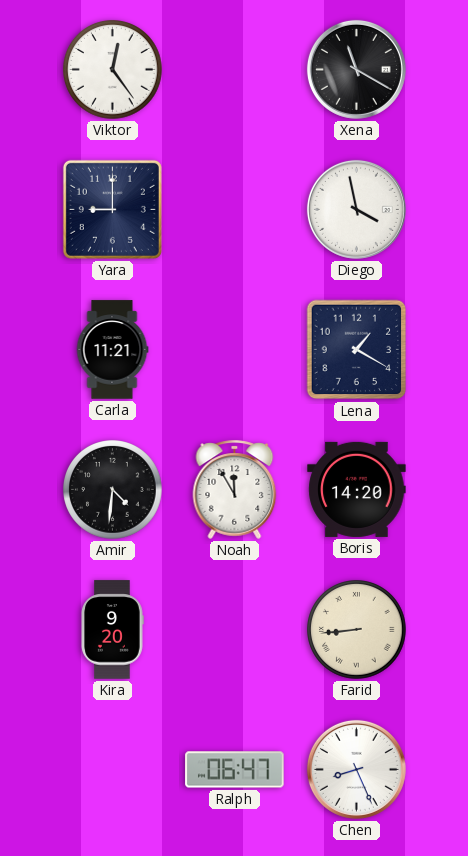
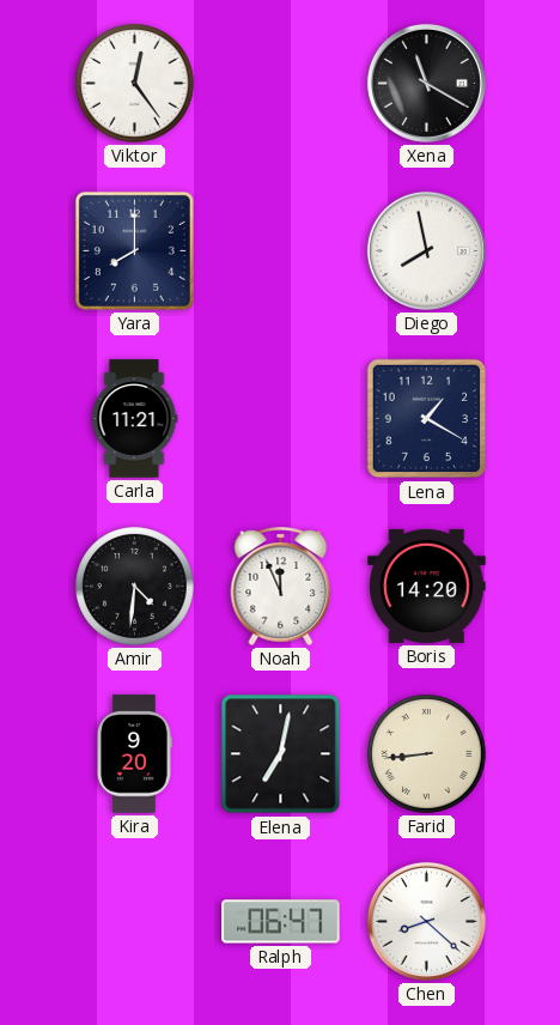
Yara: 9:00 -> 8:00 (134, 250)
Diego: 3:58 -> 7:58 (426, 250)
Noah: 11:55 -> 11:56 (281, 586)
Elena: none -> 7:02 (281, 754)
Chen: 8:26 -> 8:22 (426, 921)
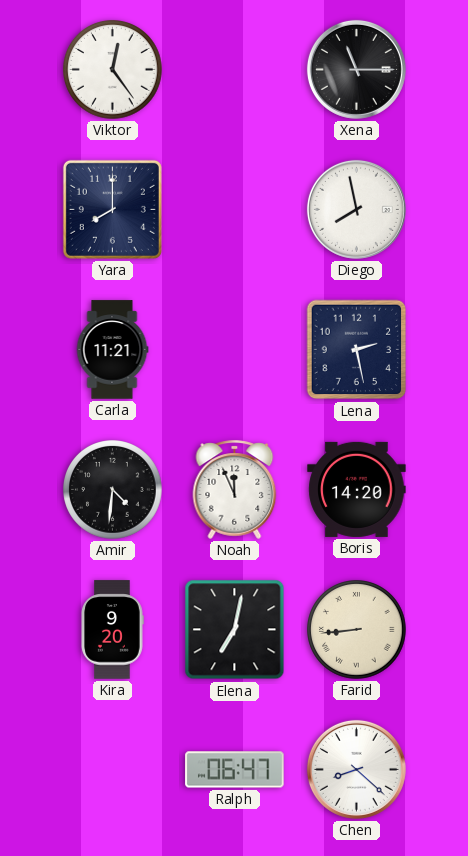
Xena: 11:20 -> 11:15 (356, 69)
Lena: 1:20 -> 2:28 (357, 350)
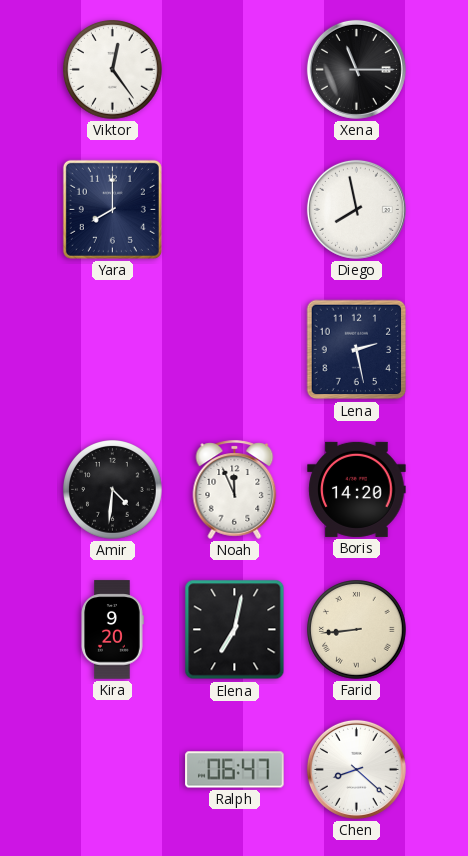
Carla: 11:21 -> none (112, 350)
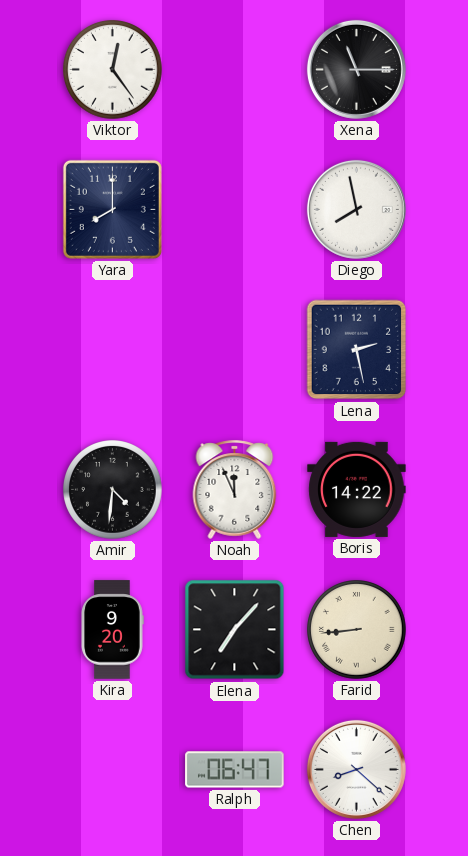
Boris: 14:20 -> 14:22 (357, 489)
Elena: 7:02 -> 7:07 (235, 630)
